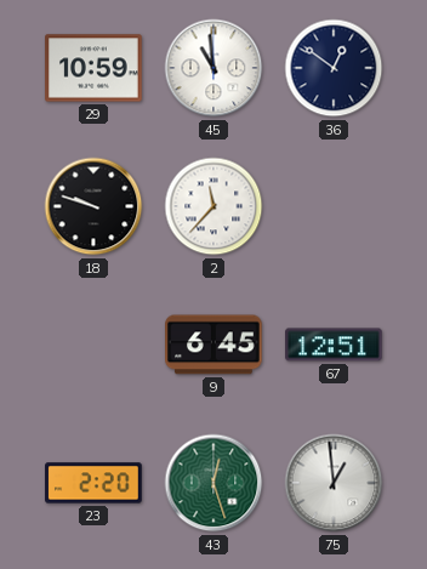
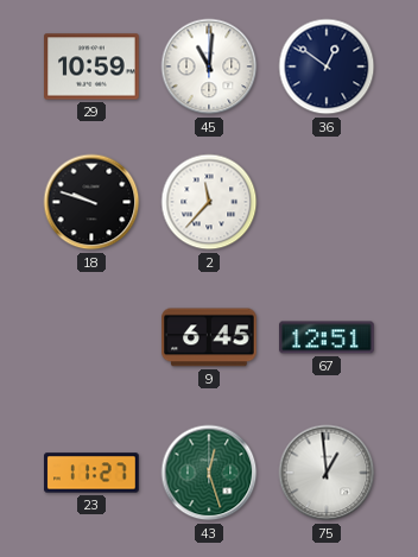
45: 10:59 -> 11:01 (209, 67)
23: 2:20 -> 11:27 (91, 473)
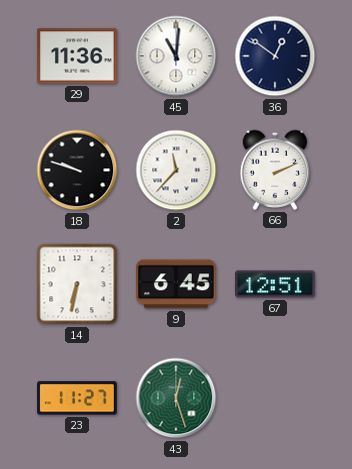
29: 10:59 -> 11:36 (77, 56)
66: none -> 2:11 (275, 170)
14: none -> 6:32 (77, 284)
75: 12:59 -> none (327, 473)
